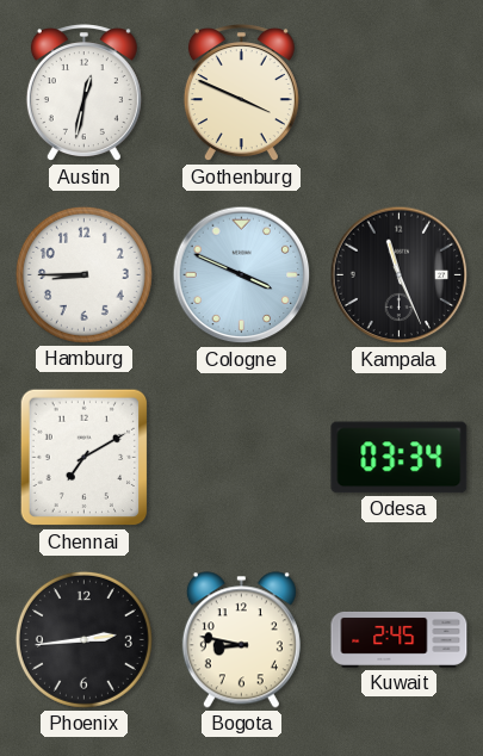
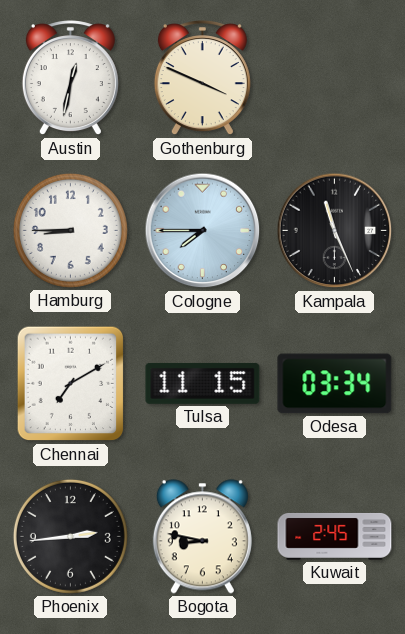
Cologne: 3:49 -> 7:45 (203, 231)
Tulsa: none -> 11:15 (203, 383)
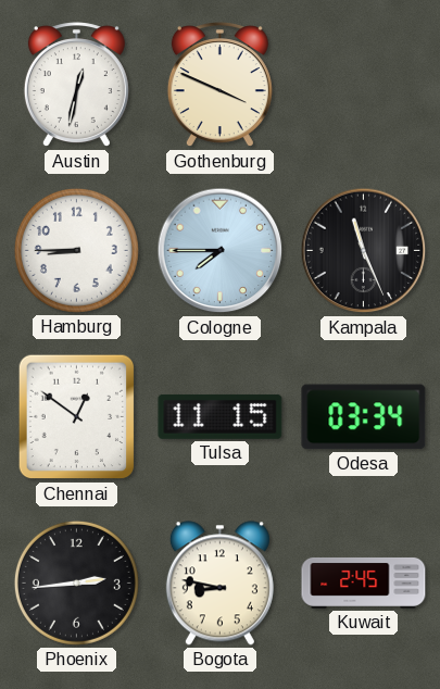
Chennai: 7:10 -> 12:51 (77, 417)
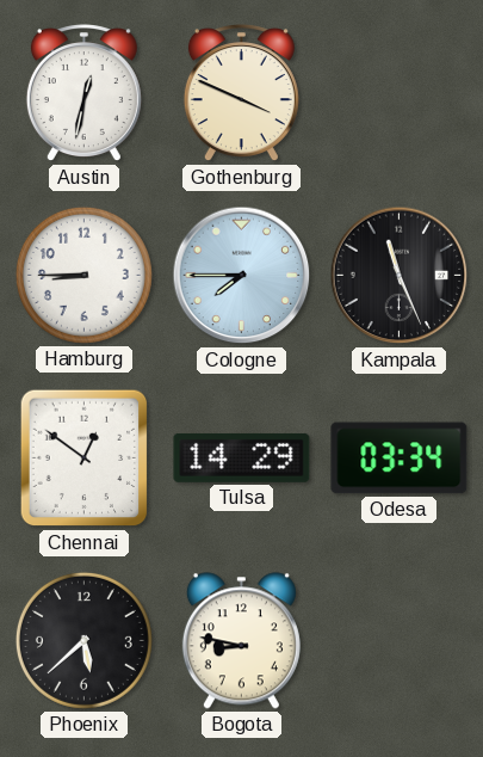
Tulsa: 11:15 -> 14:29 (242, 457)
Phoenix: 2:44 -> 5:38 (83, 640)
Kuwait: 2:45 -> none (364, 582)
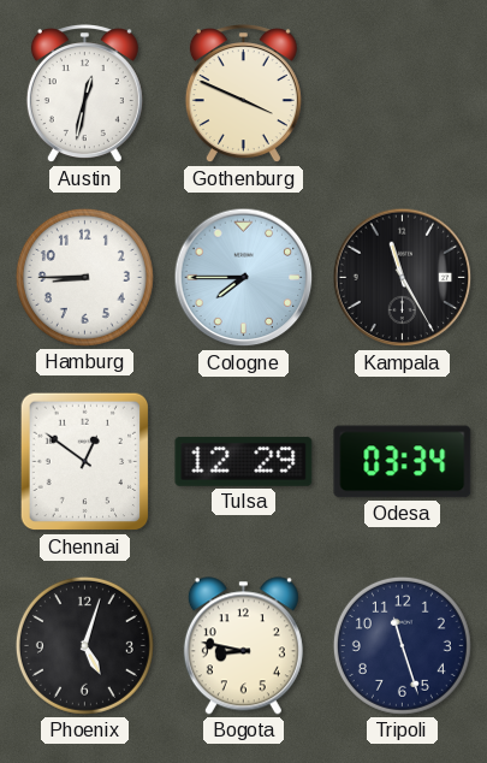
Kampala: 11:26 -> 11:25 (403, 278)
Tulsa: 14:29 -> 12:29 (244, 461)
Phoenix: 5:38 -> 5:03 (84, 645)
Tripoli: none -> 11:27 (402, 645)
